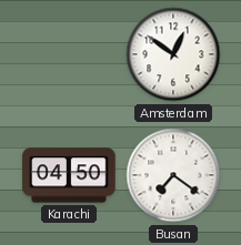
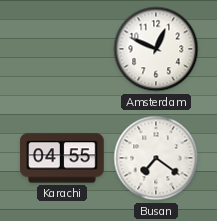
Amsterdam: 12:51 -> 12:49 (156, 49)
Karachi: 04:50 -> 04:55 (62, 158)
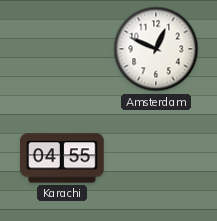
Busan: 7:21 -> none (156, 158)
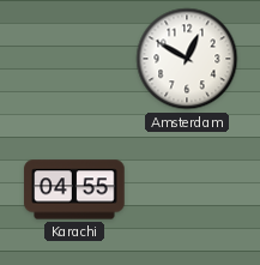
Amsterdam: 12:49 -> 12:50 (187, 59)
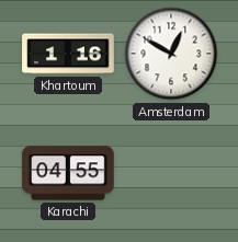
Khartoum: none -> 1:16 (68, 54)
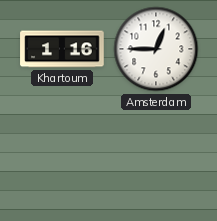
Amsterdam: 12:50 -> 12:45 (156, 49)
Karachi: 04:55 -> none (68, 173)
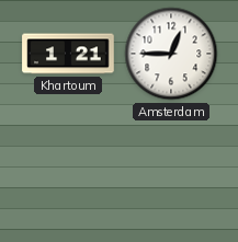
Khartoum: 1:16 -> 1:21 (68, 54)
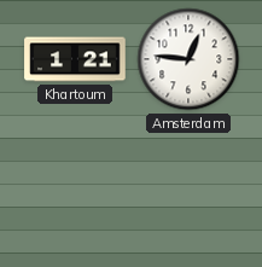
Amsterdam: 12:45 -> 12:46 (188, 59)
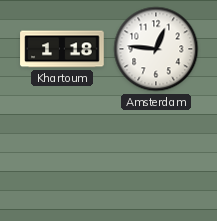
Khartoum: 1:21 -> 1:18 (62, 49)
